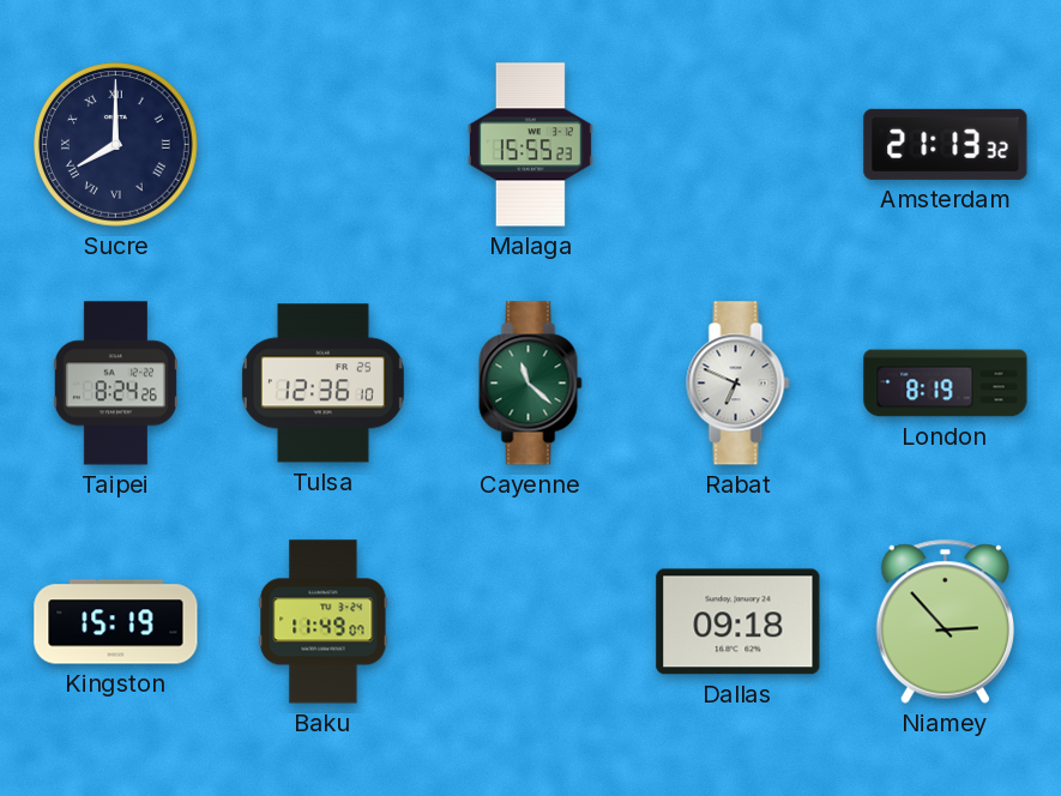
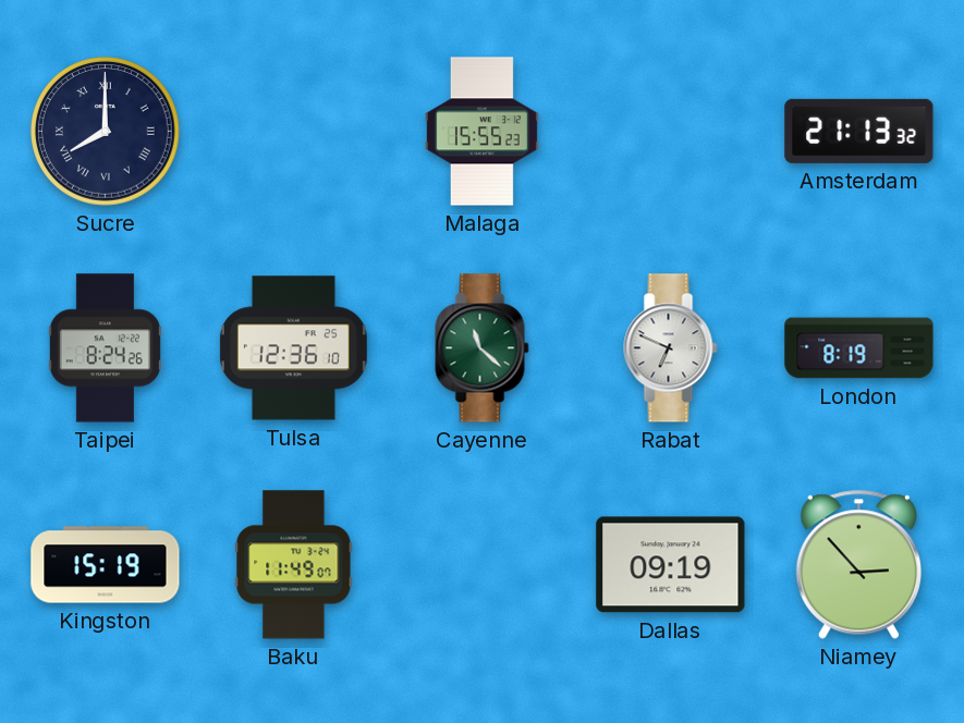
Dallas: 09:18 -> 09:19 (671, 565)
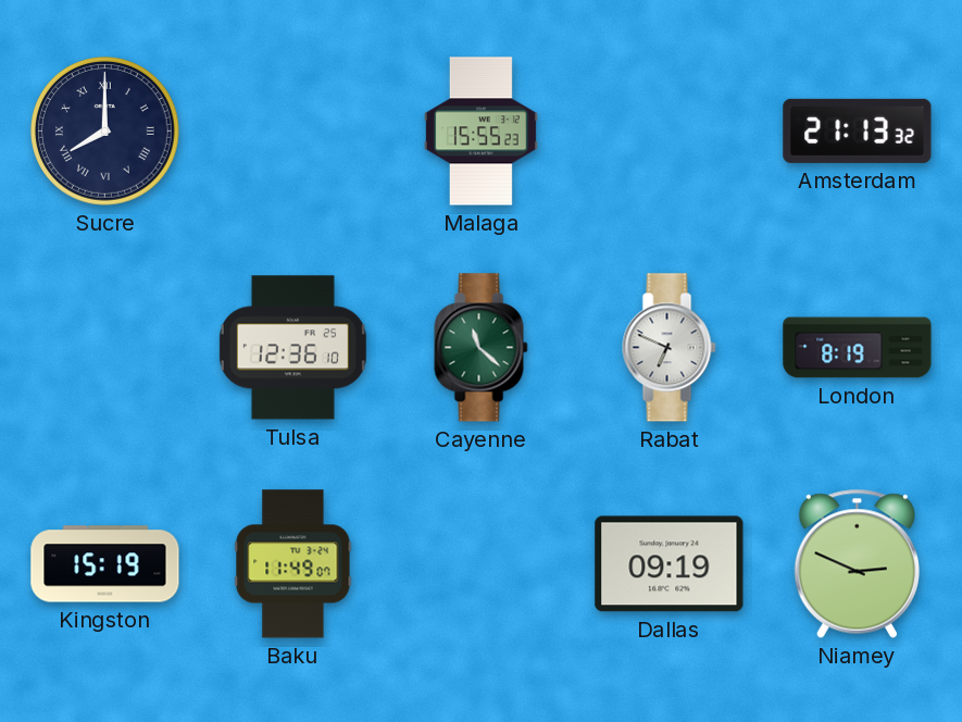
Taipei: 8:24 -> none (105, 348)
Niamey: 2:53 -> 2:49 (857, 563)
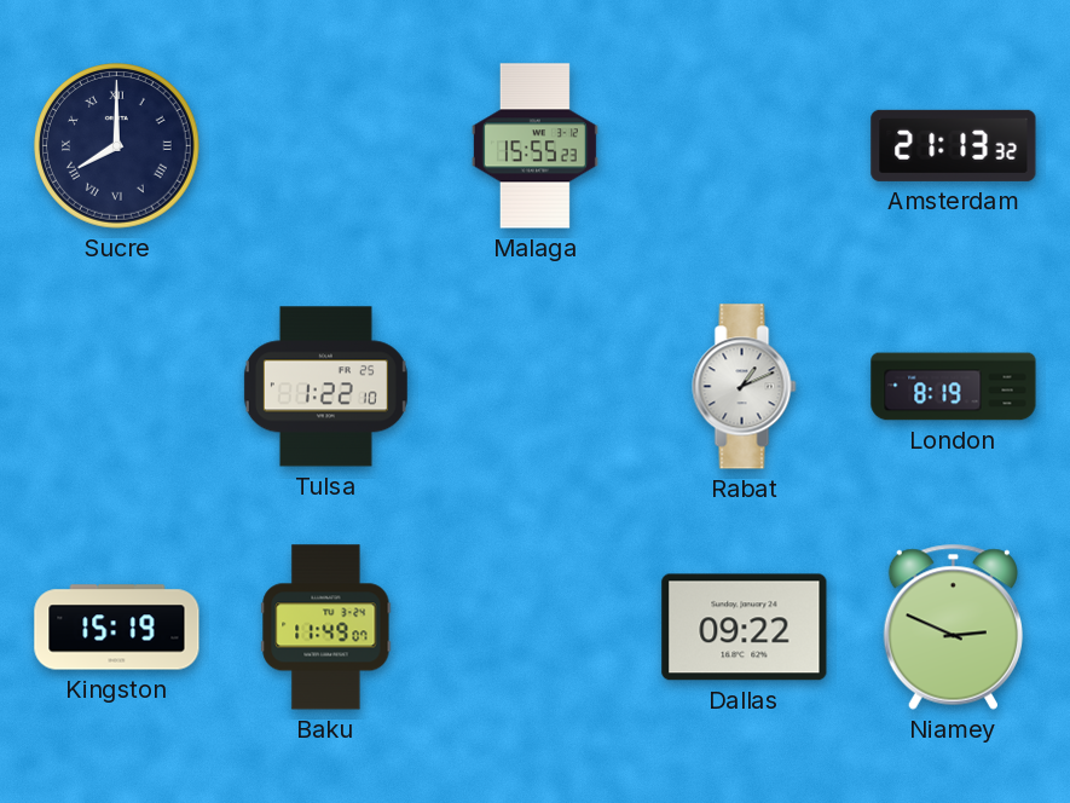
Tulsa: 12:36 -> 1:22 (325, 387)
Cayenne: 11:22 -> none (482, 348)
Rabat: 6:49 -> 1:11 (745, 387)
Dallas: 09:19 -> 09:22 (745, 628)
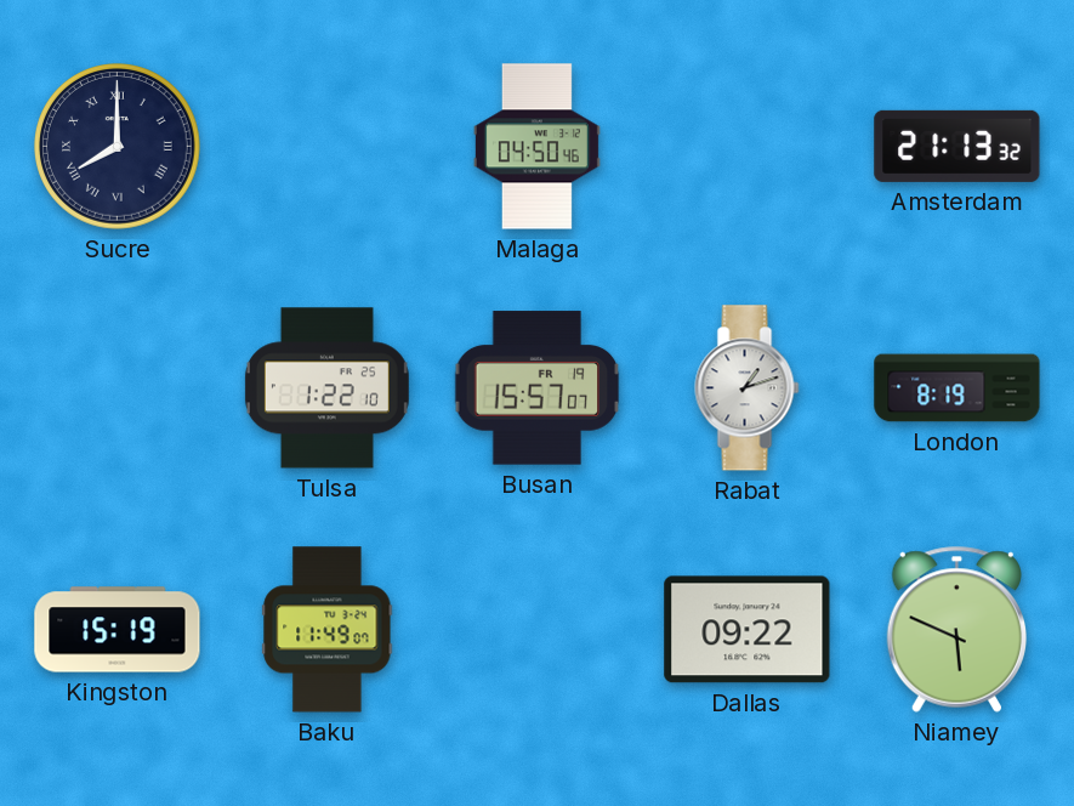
Malaga: 15:55 -> 04:50 (536, 147)
Busan: none -> 15:57 (538, 388)
Rabat: 1:11 -> 1:12 (748, 388)
Niamey: 2:49 -> 5:49 (956, 629)
